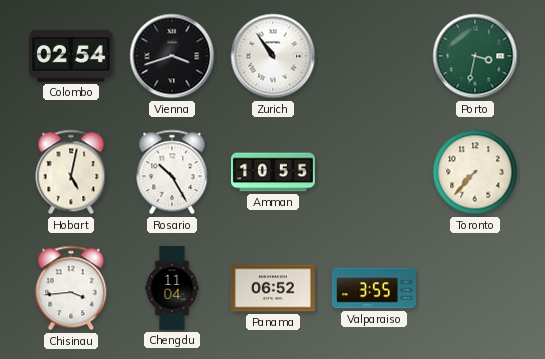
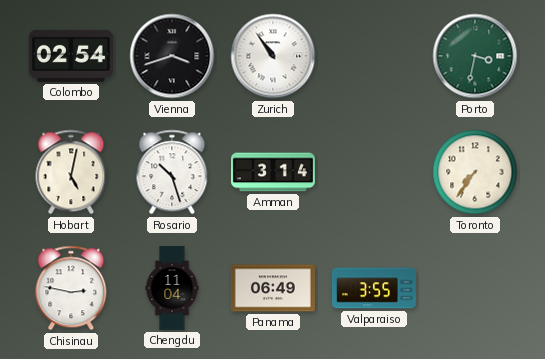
Rosario: 10:25 -> 10:27 (172, 172)
Amman: 10:55 -> 3:14 (273, 172)
Toronto: 7:37 -> 7:36 (475, 172)
Chisinau: 3:44 -> 2:47 (71, 288)
Panama: 06:52 -> 06:49 (273, 288)
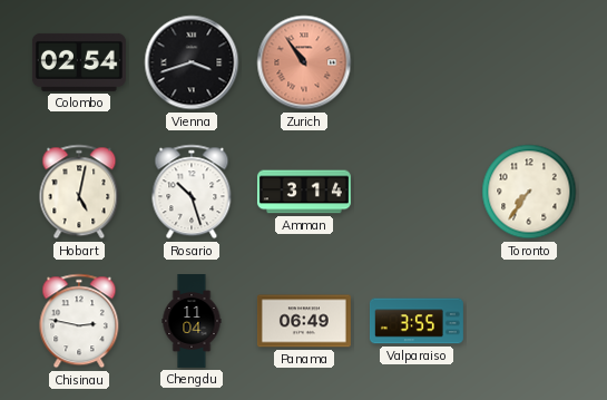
Zurich dial: white -> salmon (304, 62)
Porto: 3:32 -> none (475, 56)
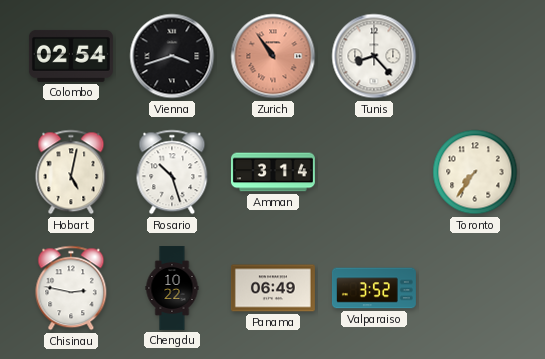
Tunis: none -> 8:23 (374, 56)
Chengdu: 11:04 -> 10:22 (172, 289)
Valparaiso: 3:55 -> 3:52 (374, 288)
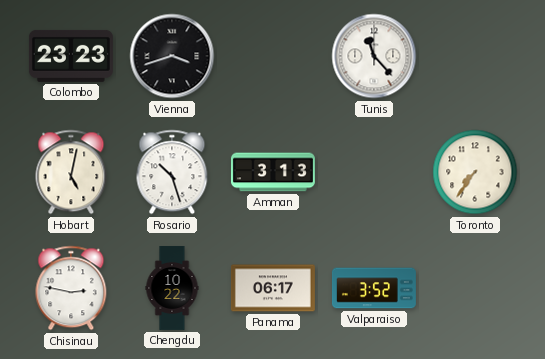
Colombo: 02:54 -> 23:23 (71, 56)
Zurich: 10:54 -> none (273, 56)
Tunis: 8:23 -> 11:23 (374, 56)
Amman: 3:14 -> 3:13 (273, 172)
Panama: 06:49 -> 06:17 (273, 288)
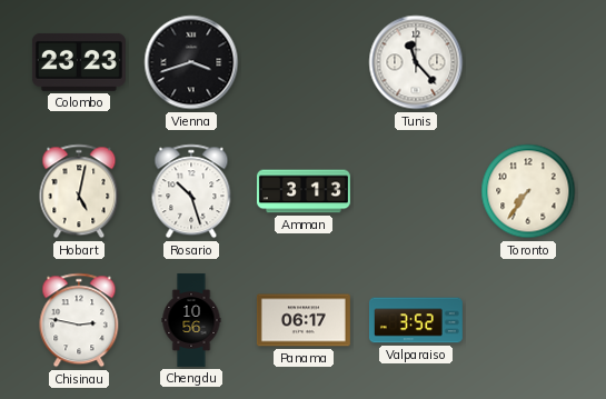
Chengdu: 10:22 -> 10:56 (191, 321)
